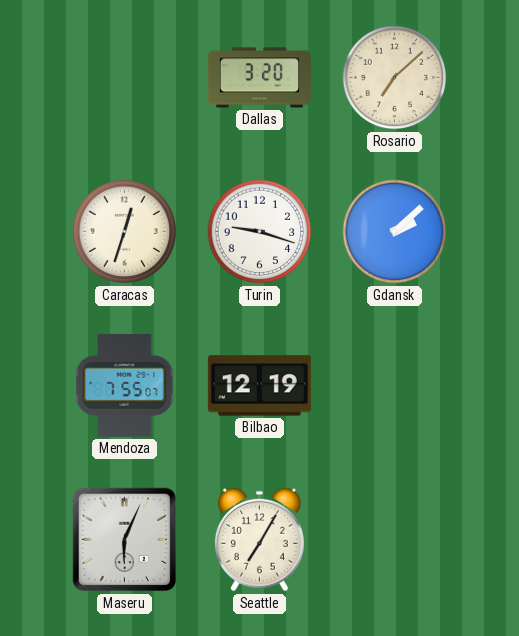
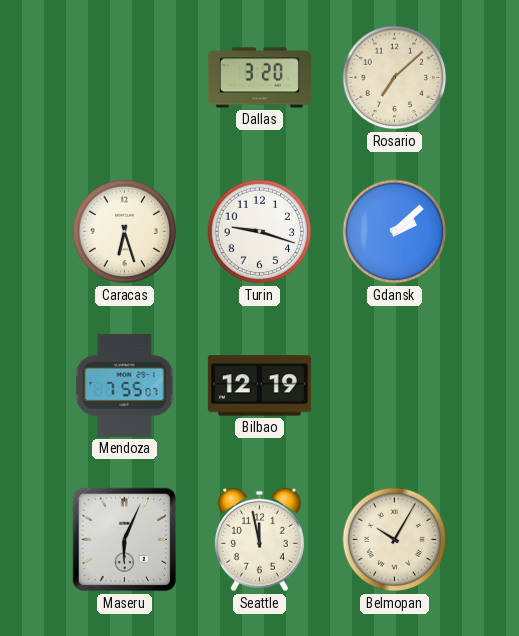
Caracas: 12:33 -> 6:27 (125, 232)
Seattle: 7:05 -> 11:58 (259, 540)
Belmopan: none -> 10:05 (395, 540)
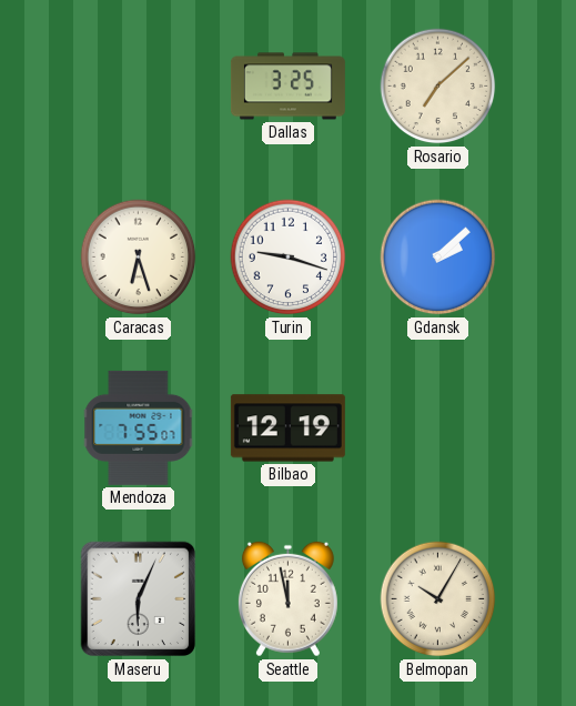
Dallas: 3:20 -> 3:25 (287, 87)
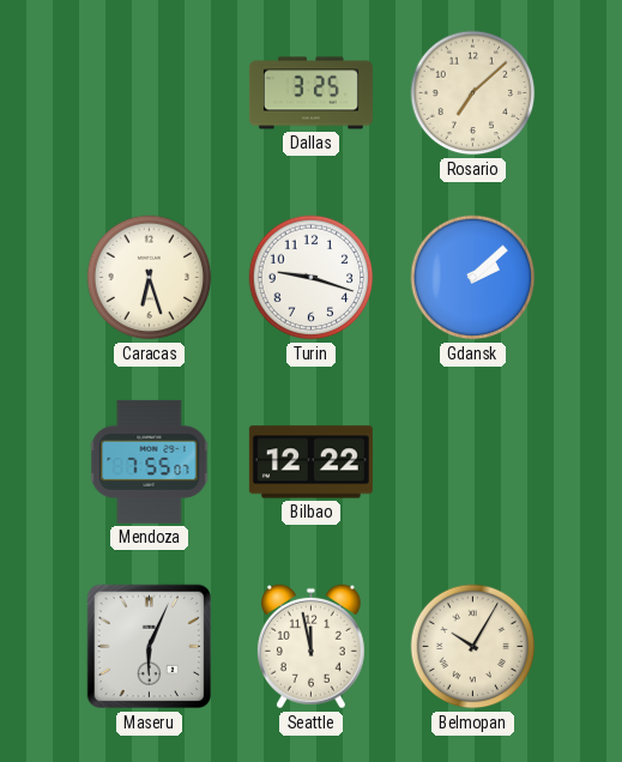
Bilbao: 12:19 -> 12:22 (310, 462)
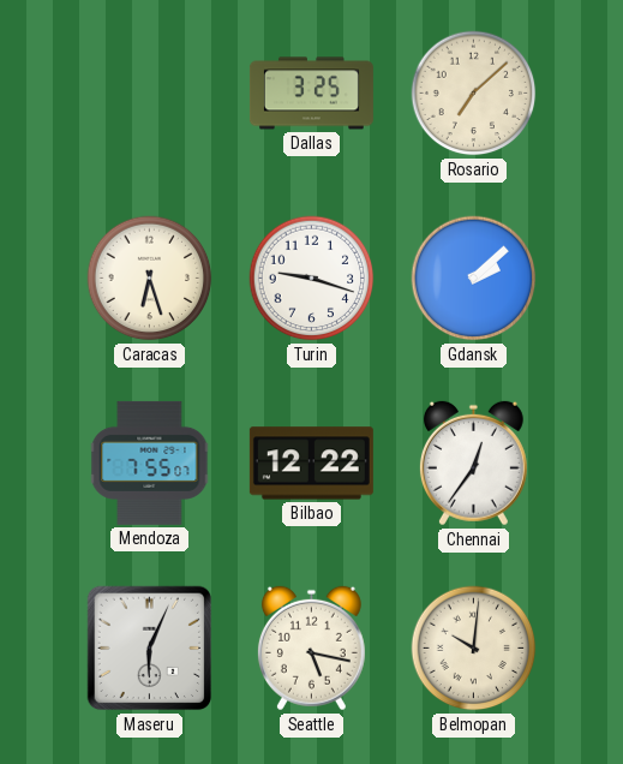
Chennai: none -> 12:36 (473, 464)
Seattle: 11:58 -> 5:17 (311, 649)
Belmopan: 10:05 -> 10:01 (474, 649)
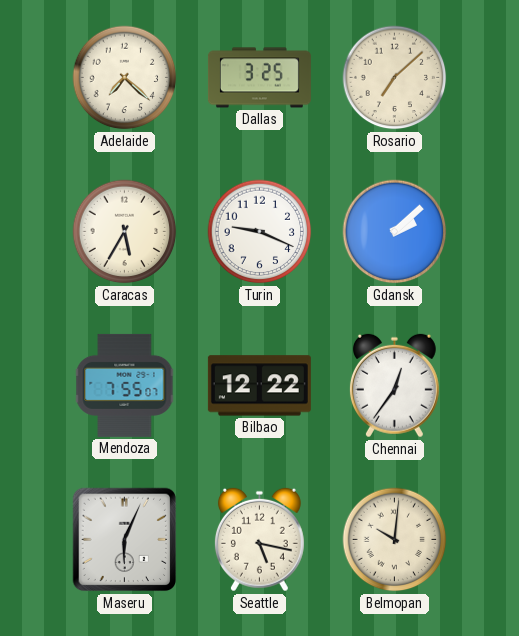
Adelaide: none -> 7:22 (125, 78)
Caracas: 6:27 -> 5:35 (125, 232)
Turin: 9:18 -> 9:19 (260, 232)
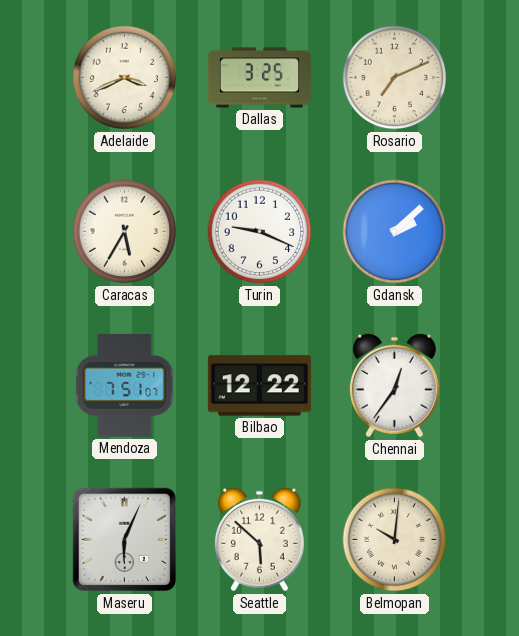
Adelaide: 7:22 -> 3:41 (125, 78)
Rosario: 7:08 -> 7:11 (395, 78)
Mendoza: 7:55 -> 7:51 (125, 385)
Seattle: 5:17 -> 5:52 (259, 540)
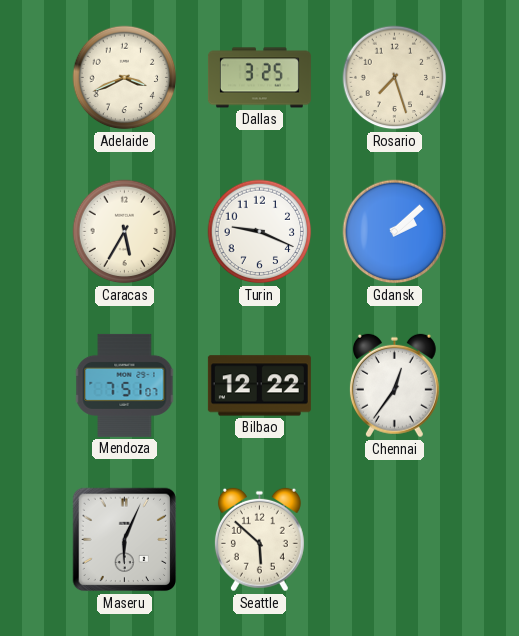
Rosario: 7:11 -> 7:27 (395, 78)
Belmopan: 10:01 -> none (395, 540)
